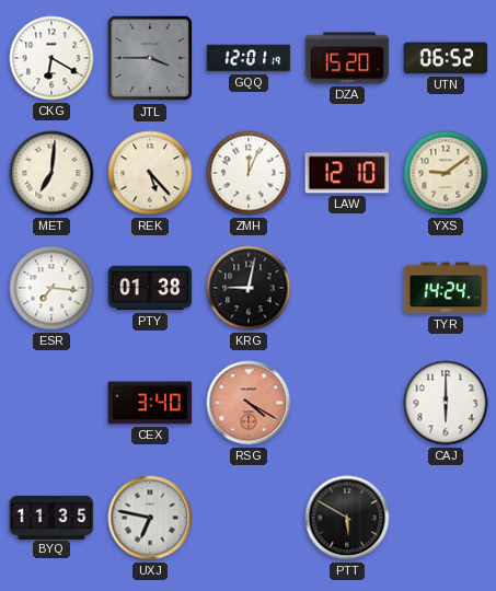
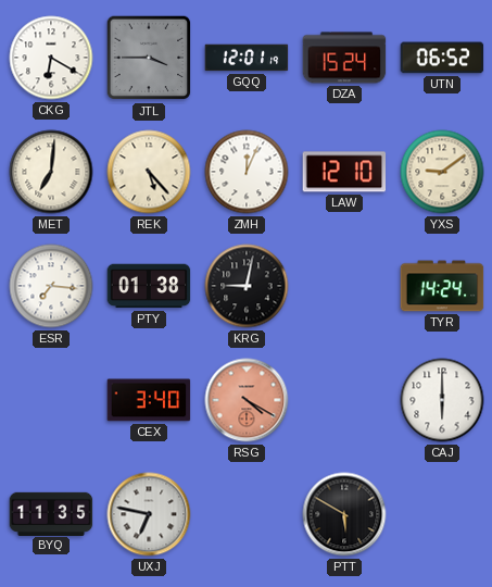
DZA: 15:20 -> 15:24 (344, 58)
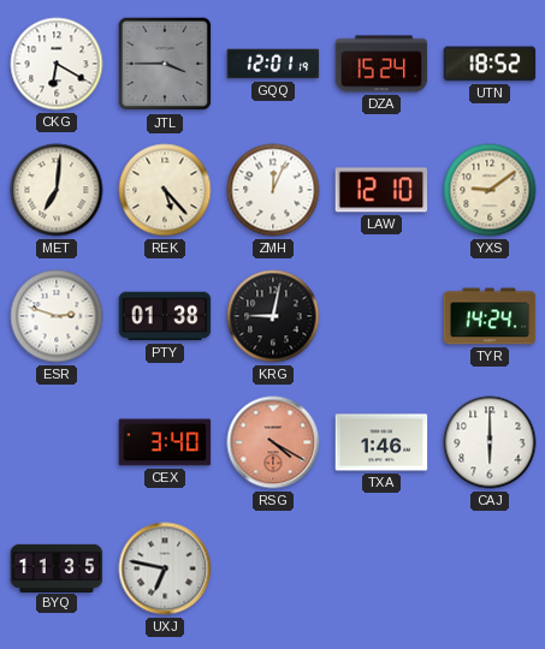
UTN: 06:52 -> 18:52 (490, 64)
ESR: 7:16 -> 2:48 (57, 316)
TXA: none -> 1:46 (381, 442)
PTT: 5:50 -> none (344, 514)
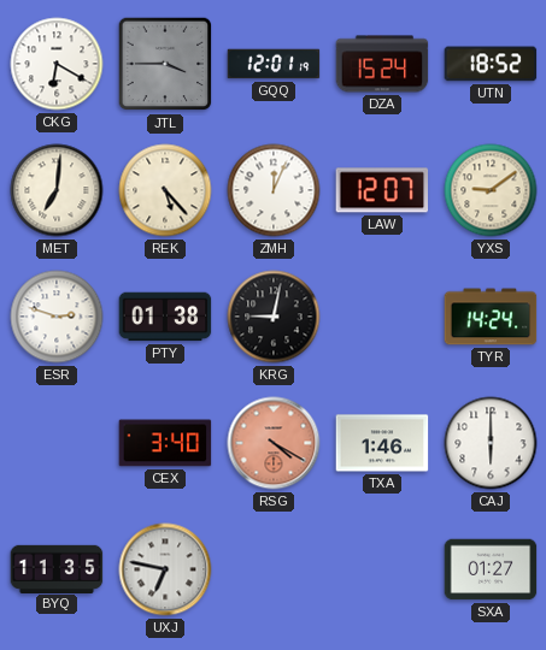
LAW: 12:10 -> 12:07 (382, 190)
SXA: none -> 01:27 (491, 569)
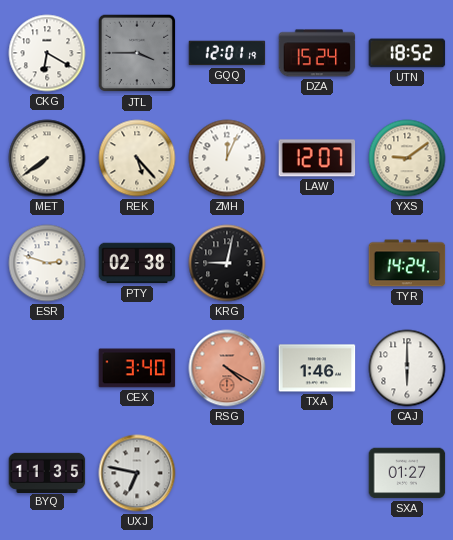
MET: 7:01 -> 7:39 (47, 158)
PTY: 01:38 -> 02:38 (137, 263)
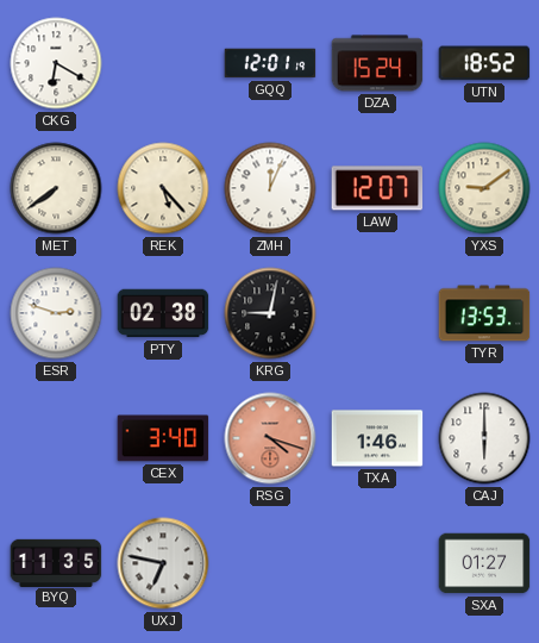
JTL: 3:45 -> none (137, 53)
TYR: 14:24 -> 13:53 (484, 313)
RSG: 4:20 -> 4:18 (270, 438)
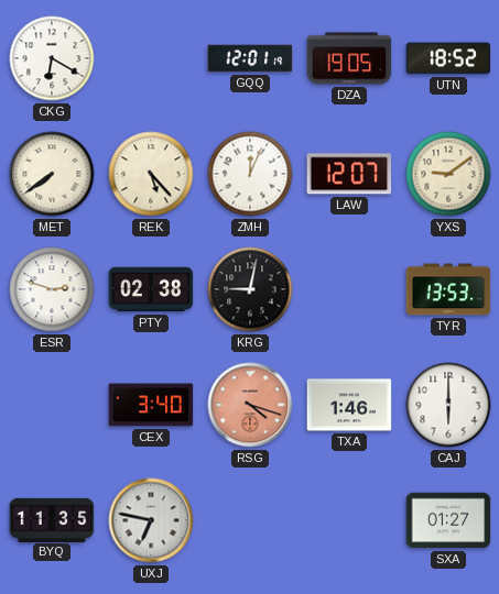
DZA: 15:24 -> 19:05 (349, 58)
